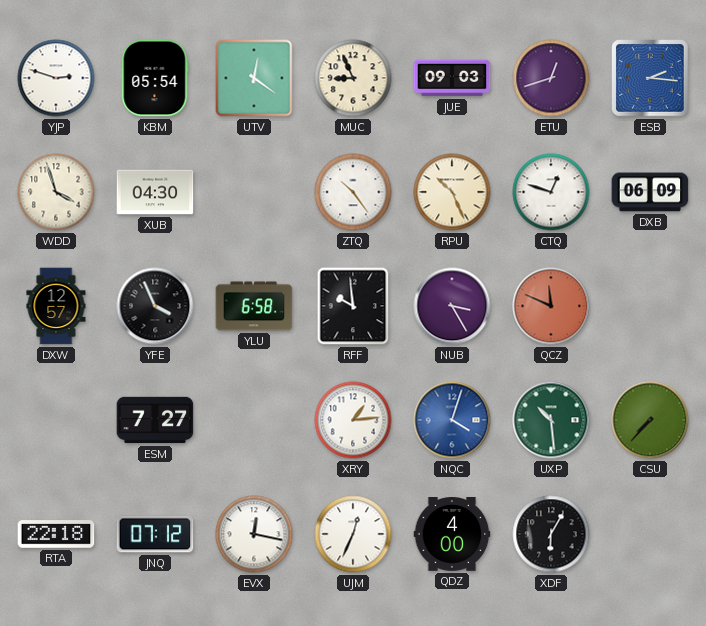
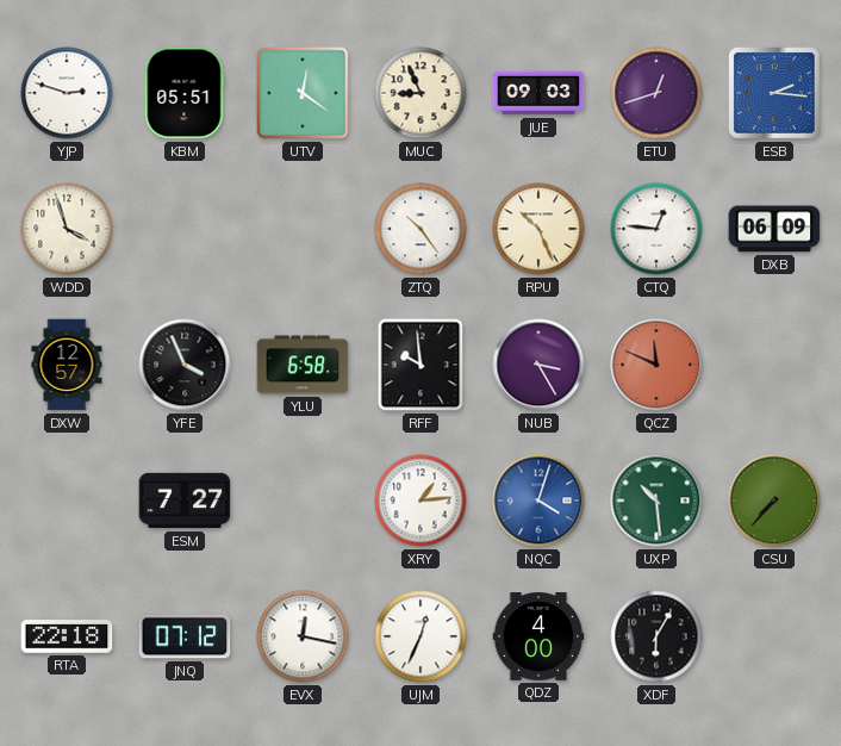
KBM: 05:54 -> 05:51 (185, 93)
XUB: 04:30 -> none (155, 192)
CTQ: 12:48 -> 12:46 (656, 229)
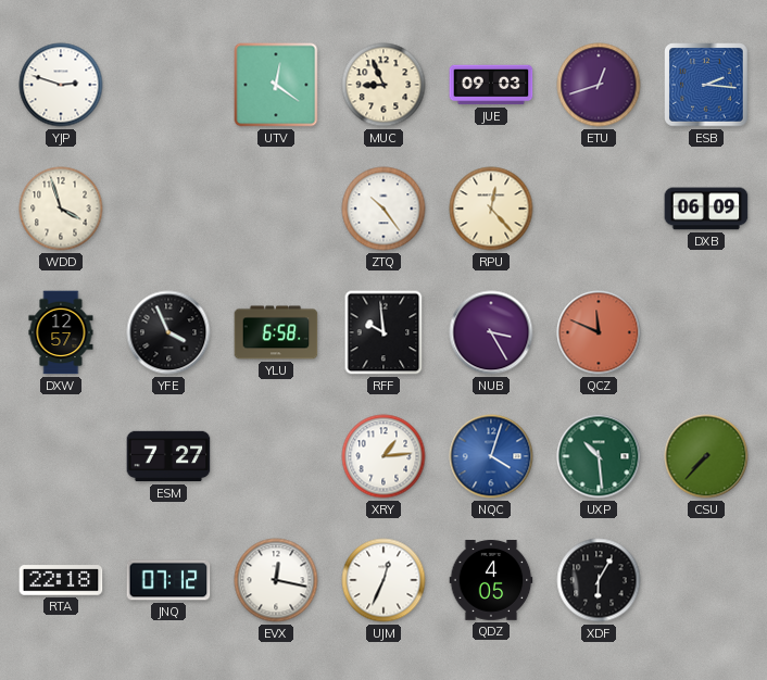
KBM: 05:51 -> none (185, 93)
RPU: 10:26 -> 12:23 (491, 209)
CTQ: 12:46 -> none (656, 229)
QDZ: 4:00 -> 4:05 (491, 581)
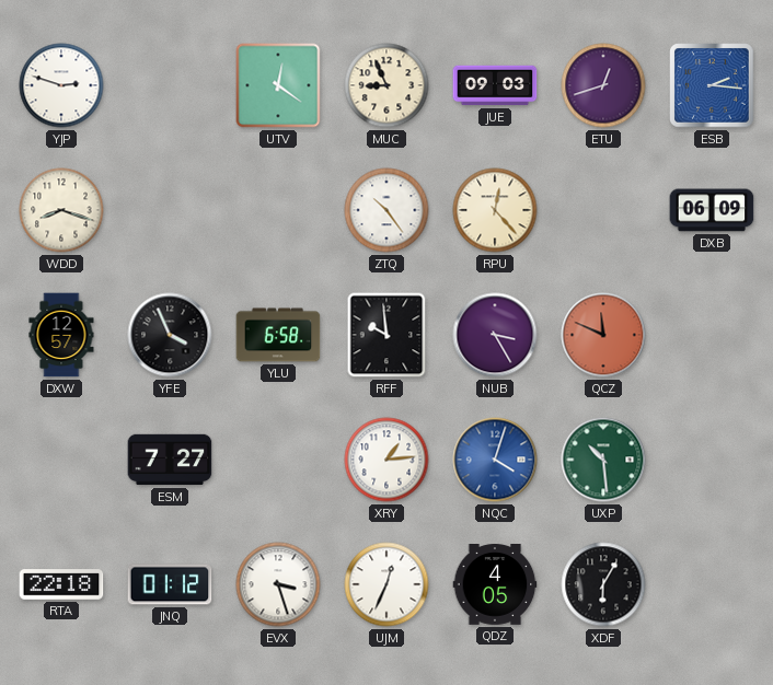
WDD: 3:57 -> 8:18 (61, 210)
CSU: 7:37 -> none (706, 456)
JNQ: 07:12 -> 01:12 (170, 584)
EVX: 12:17 -> 3:27 (278, 584)
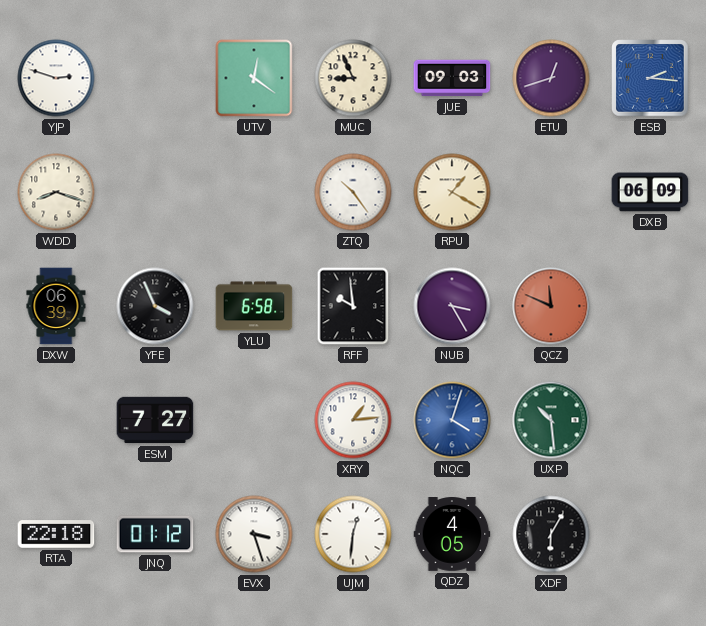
RPU: 12:23 -> 1:20 (452, 192)
DXW: 12:57 -> 06:39 (56, 306)
UJM: 12:34 -> 12:31 (353, 534)
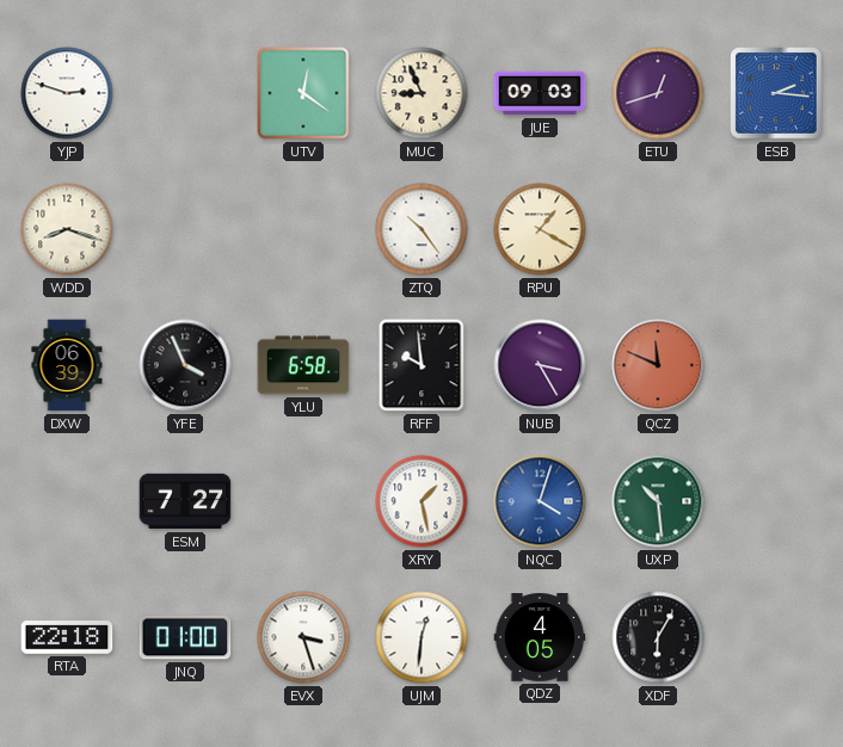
DXB: 06:09 -> none (650, 192)
XRY: 1:14 -> 1:28 (421, 501)
JNQ: 01:12 -> 01:00 (185, 637)
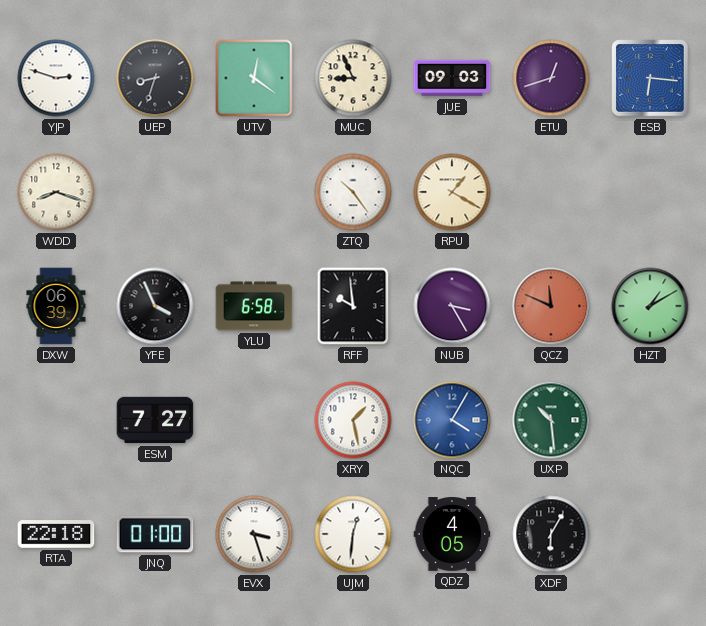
UEP: none -> 8:33 (155, 78)
ESB: 2:16 -> 6:16 (650, 78)
HZT: none -> 1:10 (650, 306)
NQC: 4:03 -> 4:05 (452, 420)
